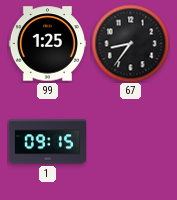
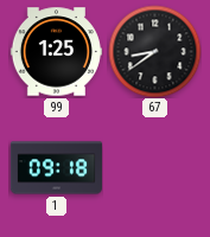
67: 8:36 -> 8:39 (154, 51)
1: 09:15 -> 09:18 (56, 168)
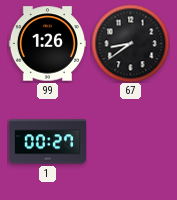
99: 1:25 -> 1:26 (47, 44)
1: 09:18 -> 00:27 (47, 142)
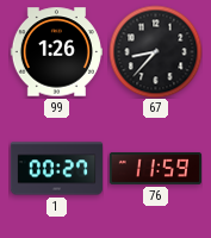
67: 8:39 -> 8:37 (155, 51)
76: none -> 11:59 (155, 168)
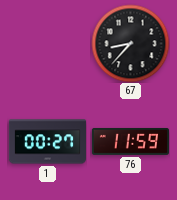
99: 1:26 -> none (56, 52)
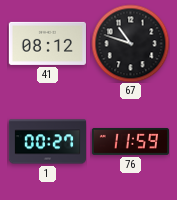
41: none -> 08:12 (47, 43)
67: 8:37 -> 10:48 (130, 43)
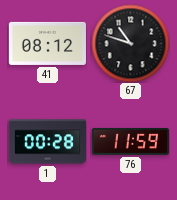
1: 00:27 -> 00:28 (47, 142)
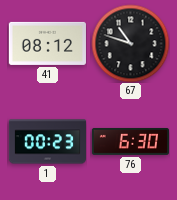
1: 00:28 -> 00:23 (47, 142)
76: 11:59 -> 6:30 (130, 141)
